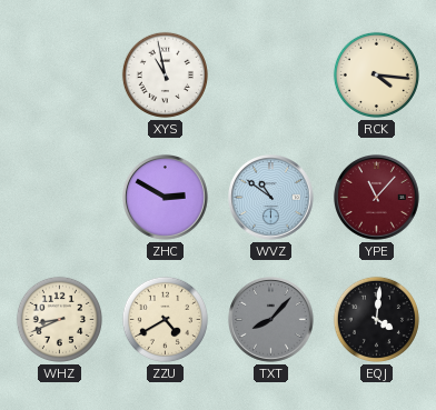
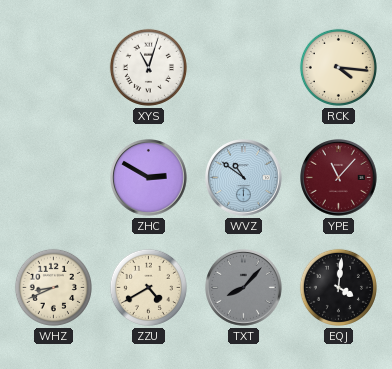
XYS: 10:58 -> 11:03 (148, 67)
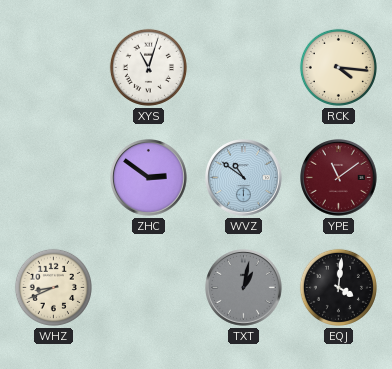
ZHC: 2:50 -> 2:51 (149, 178)
YPE: 11:07 -> 11:09 (339, 178)
ZZU: 4:40 -> none (148, 287)
TXT: 8:07 -> 1:02 (244, 288)
